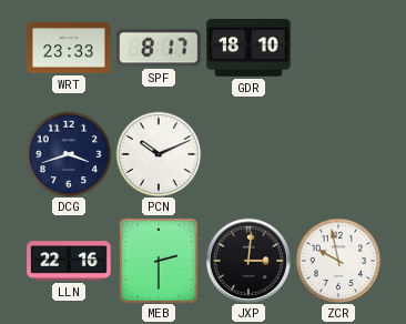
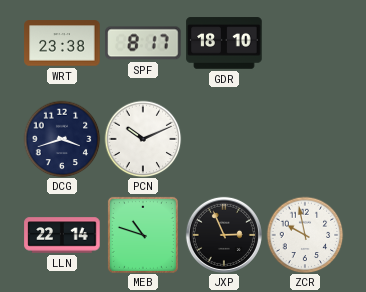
WRT: 23:33 -> 23:38 (62, 43)
LLN: 22:16 -> 22:14 (62, 235)
MEB: 2:30 -> 10:48 (143, 235)
JXP: 3:01 -> 2:56 (224, 235)
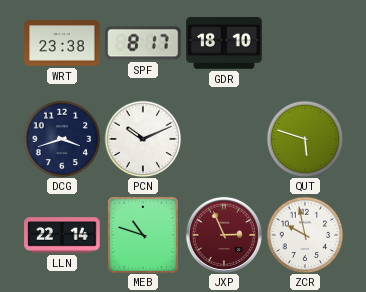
QUT: none -> 5:48 (305, 139)
JXP dial: black -> burgundy (224, 235)
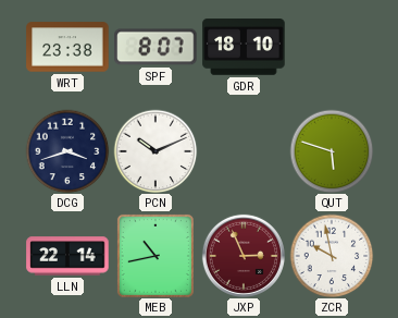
SPF: 8:17 -> 8:07 (156, 47)
MEB: 10:48 -> 10:43 (156, 256)
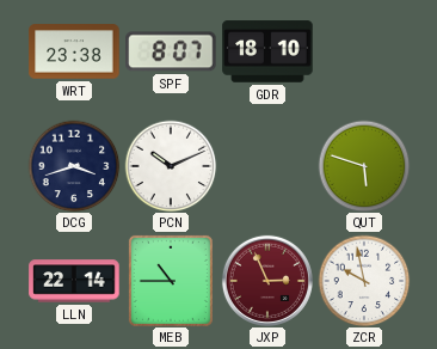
MEB: 10:43 -> 10:45 (171, 281)
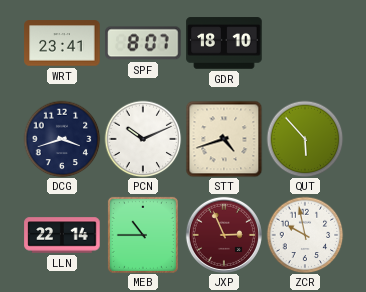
WRT: 23:38 -> 23:41 (62, 43)
STT: none -> 4:42 (224, 139)
QUT: 5:48 -> 5:53 (305, 139)
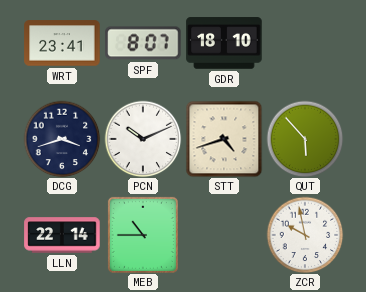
JXP: 2:56 -> none (224, 235)
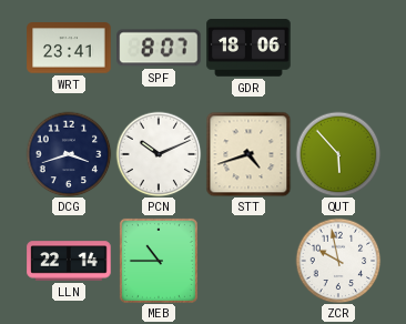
GDR: 18:10 -> 18:06 (248, 48)
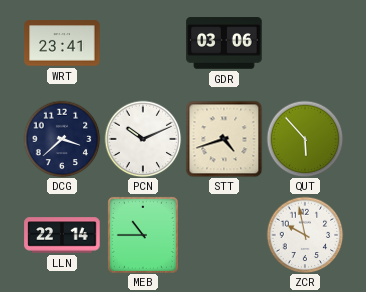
SPF: 8:07 -> none (159, 48)
GDR: 18:06 -> 03:06 (224, 43)
DCG: 3:42 -> 3:38 (62, 139)
